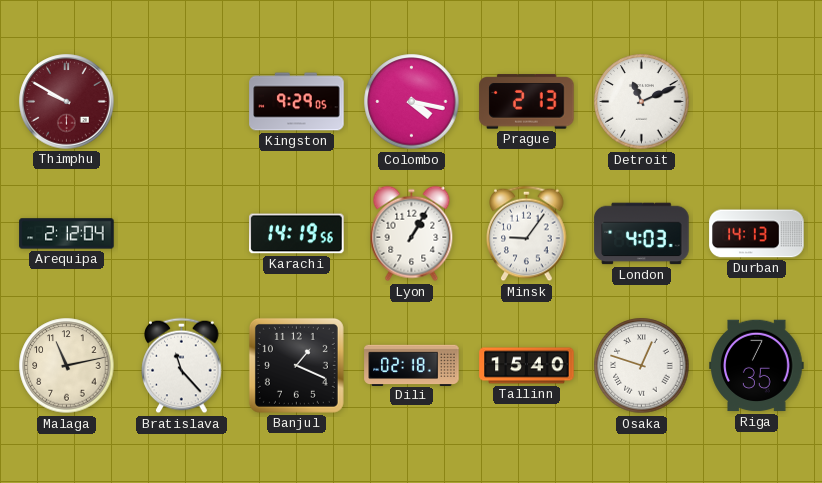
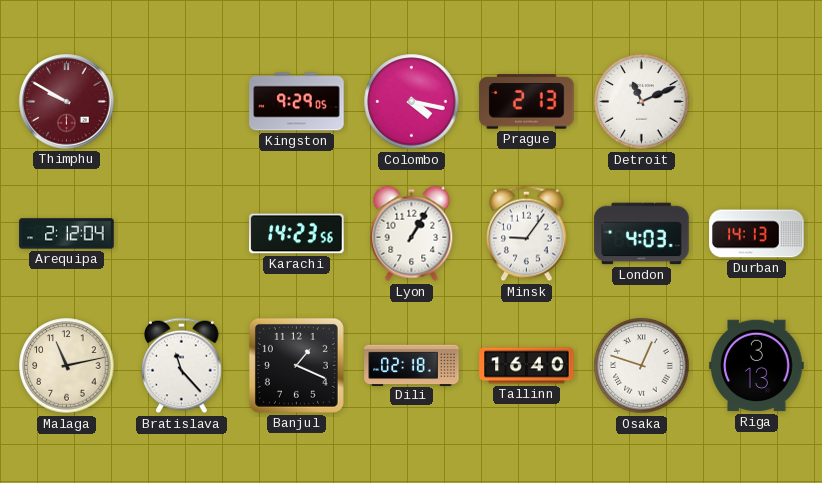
Karachi: 14:19 -> 14:23 (297, 234)
Tallinn: 15:40 -> 16:40 (527, 366)
Riga: 7:35 -> 3:13 (757, 366)
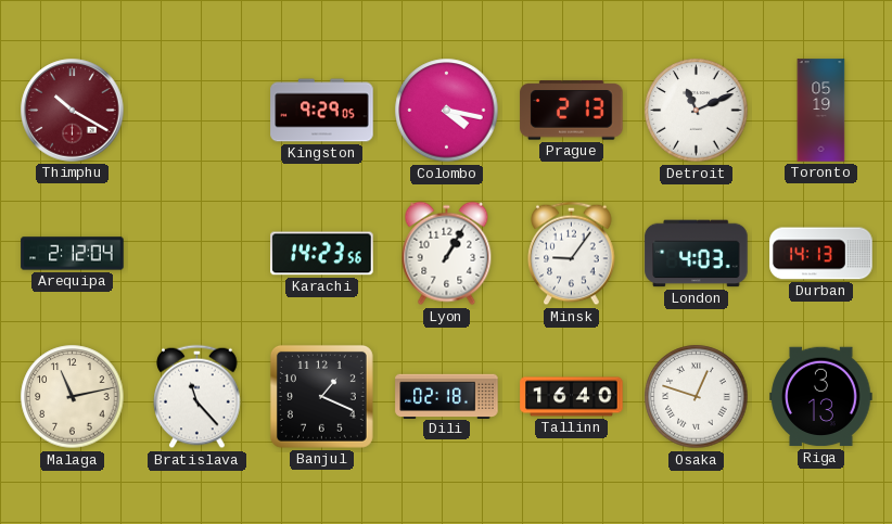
Thimphu: 9:50 -> 10:20 (73, 111)
Toronto: none -> 05:19 (821, 111)
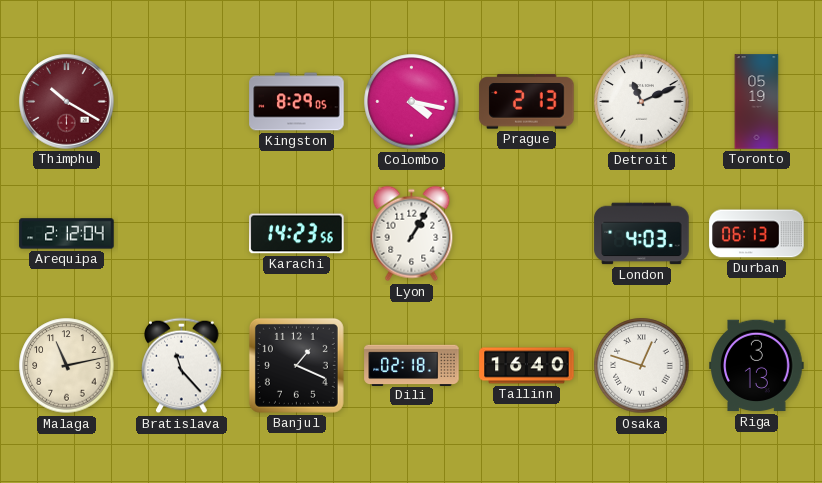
Kingston: 9:29 -> 8:29 (297, 102)
Minsk: 9:06 -> none (572, 254)
Durban: 14:13 -> 06:13 (757, 234)
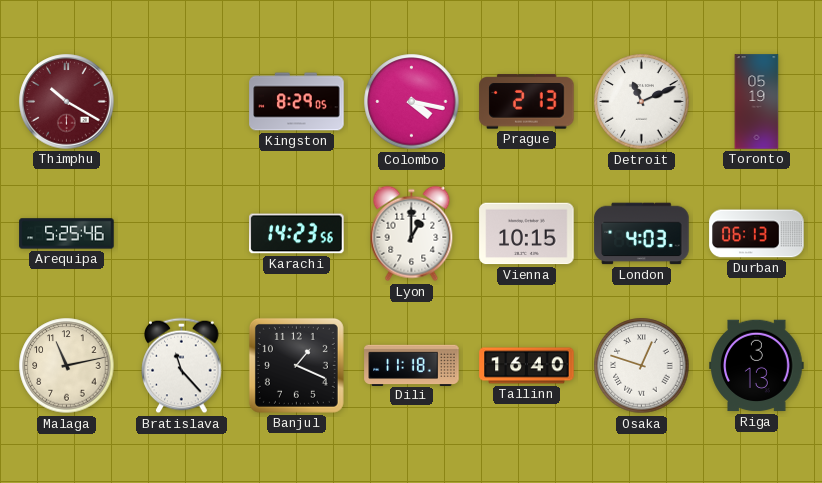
Arequipa: 2:12 -> 5:25 (67, 234)
Lyon: 1:05 -> 1:00 (412, 234)
Vienna: none -> 10:15 (527, 234)
Dili: 02:18 -> 11:18 (412, 365)
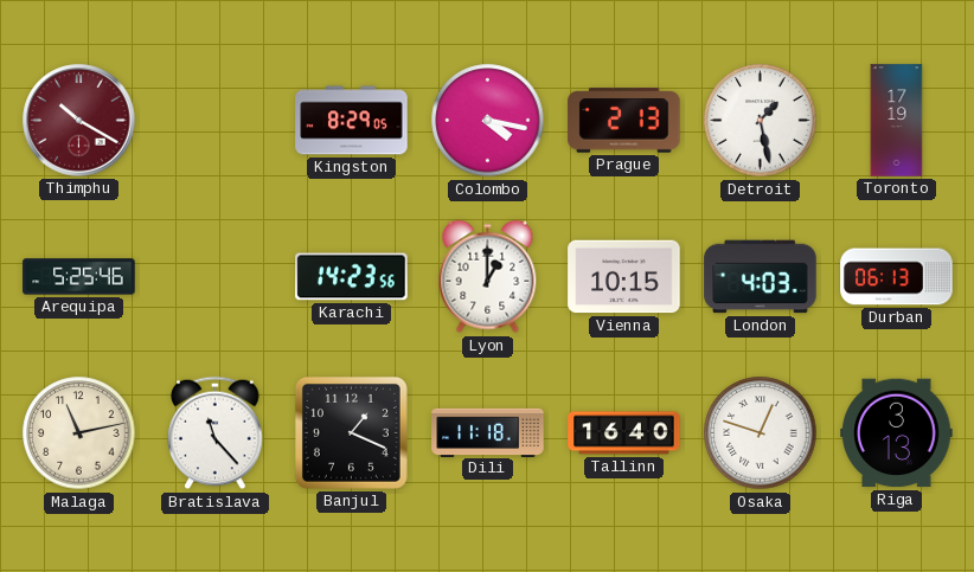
Detroit: 11:11 -> 1:28 (761, 121)
Toronto: 05:19 -> 17:19 (897, 121)
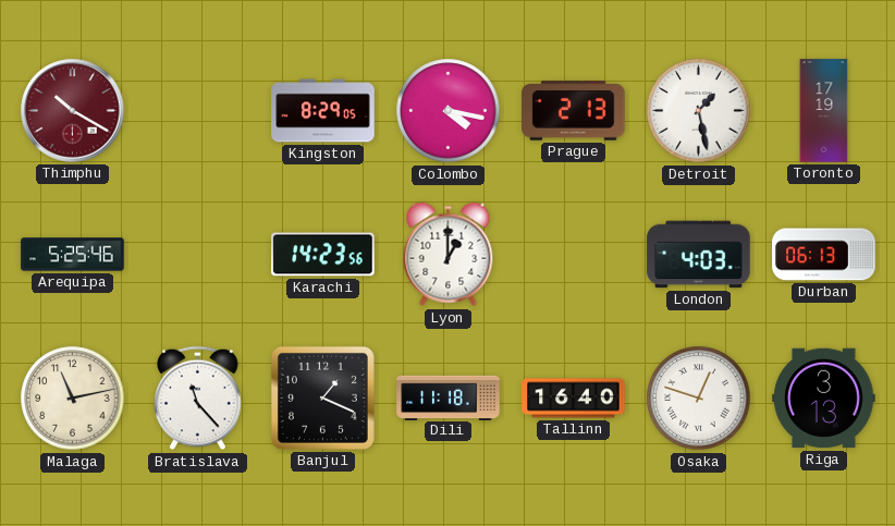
Vienna: 10:15 -> none (624, 277)
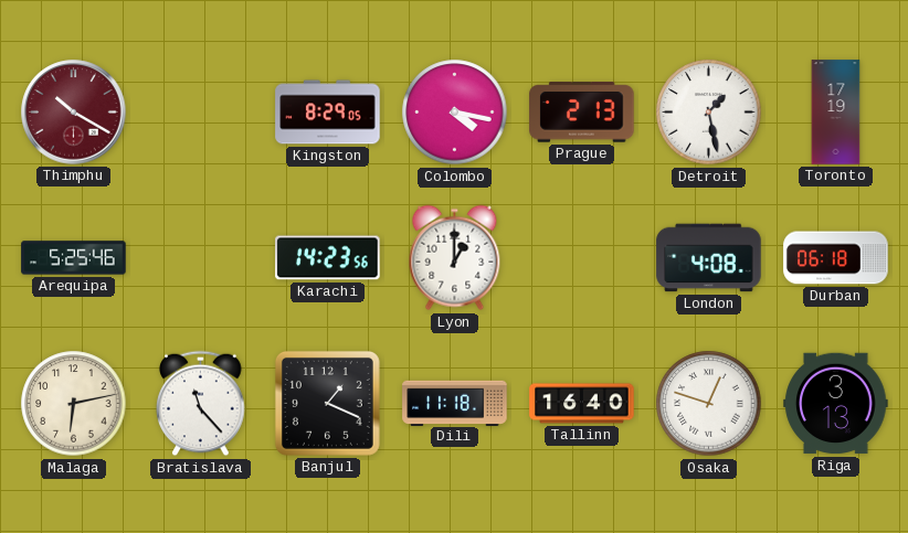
London: 4:03 -> 4:08 (709, 258)
Durban: 06:13 -> 06:18 (836, 258)
Malaga: 11:13 -> 6:13 (74, 404)
